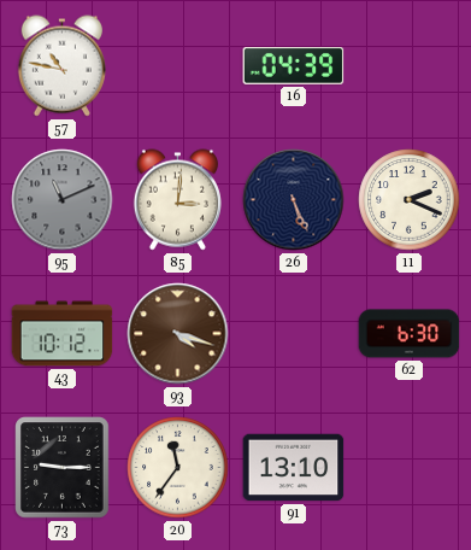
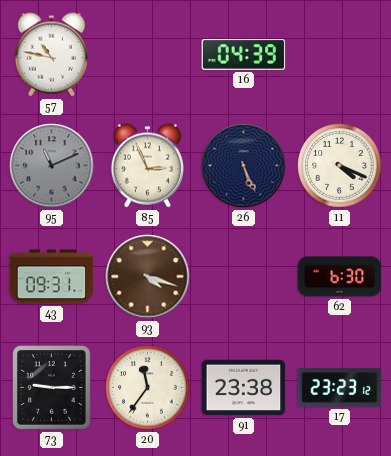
85: 3:01 -> 2:56 (147, 166)
11: 2:19 -> 4:19 (340, 166)
43: 10:12 -> 09:31 (52, 277)
91: 13:10 -> 23:38 (244, 388)
17: none -> 23:23 (340, 388)
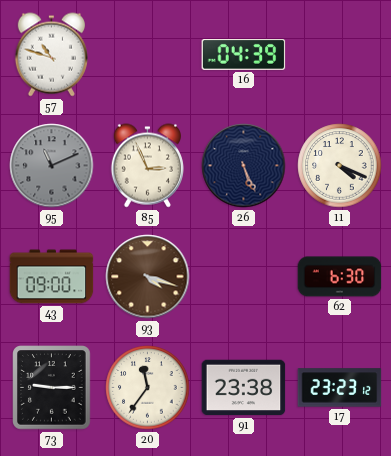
57: 10:47 -> 10:48 (51, 55)
43: 09:31 -> 09:00 (52, 277)
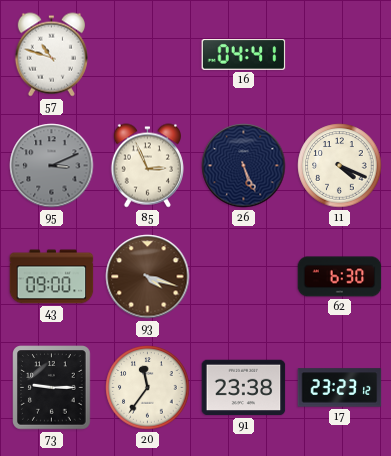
16: 04:39 -> 04:41 (244, 55)
95: 11:11 -> 3:11 (52, 166)
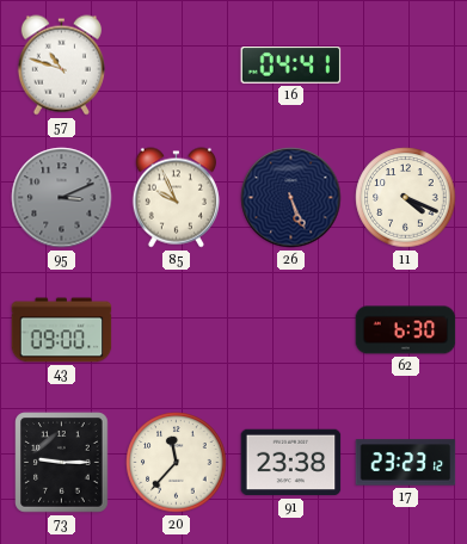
85: 2:56 -> 9:56 (176, 198)
93: 4:18 -> none (148, 277)
20: 11:36 -> 11:37 (177, 463)
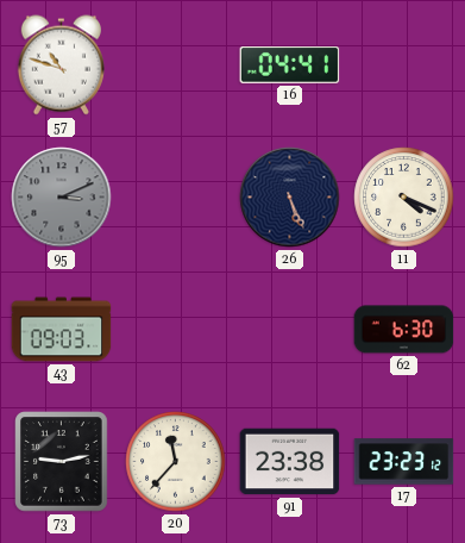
85: 9:56 -> none (176, 198)
43: 09:00 -> 09:03 (62, 330)
73: 9:15 -> 9:13 (62, 462)
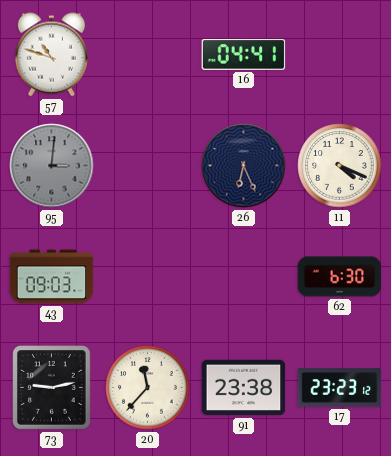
95: 3:11 -> 3:01 (52, 166)
26: 5:26 -> 6:26 (244, 166)
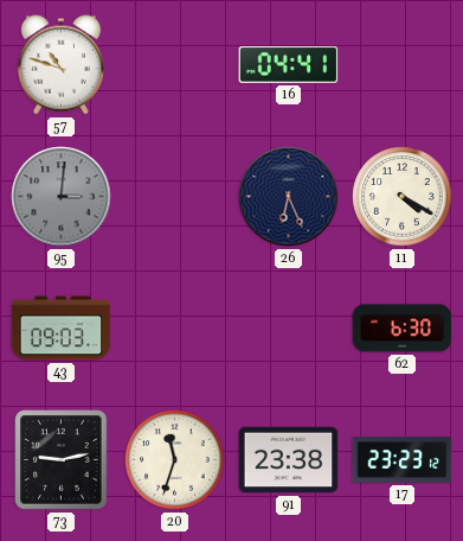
11: 4:19 -> 4:20 (403, 197)
20: 11:37 -> 11:33 (175, 460)
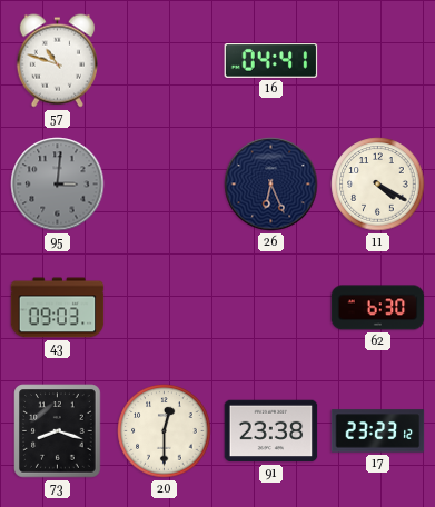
73: 9:13 -> 8:18 (58, 431)
20: 11:33 -> 12:30 (165, 431)
